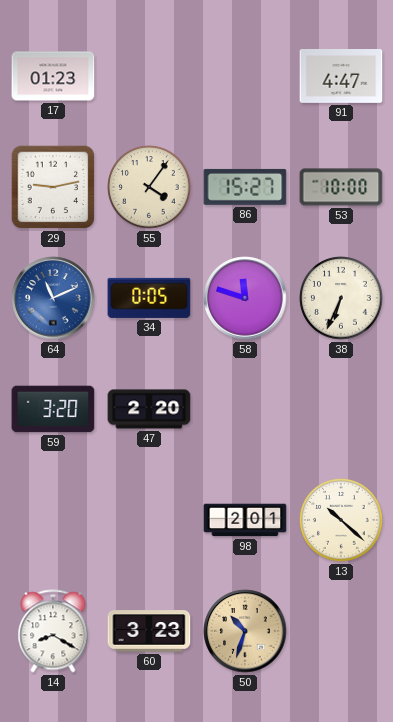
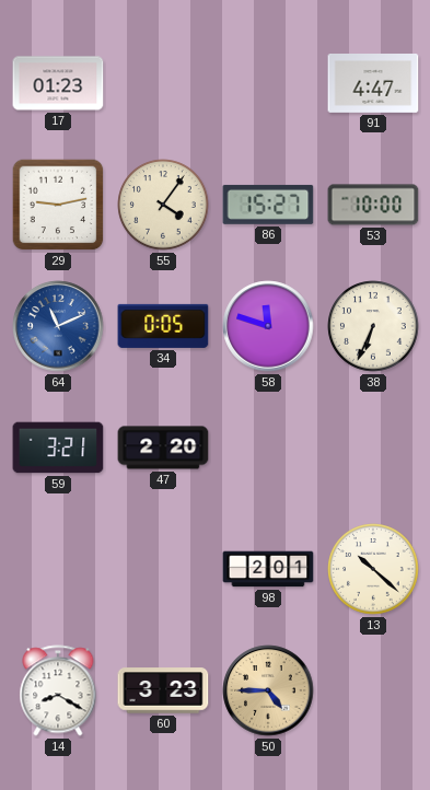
59: 3:20 -> 3:21 (58, 448)
50: 10:33 -> 4:45 (268, 690)
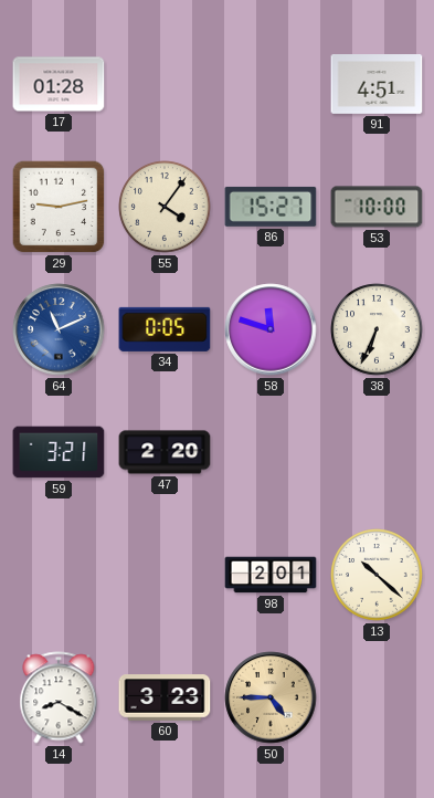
17: 01:23 -> 01:28 (59, 84)
91: 4:47 -> 4:51 (377, 85)
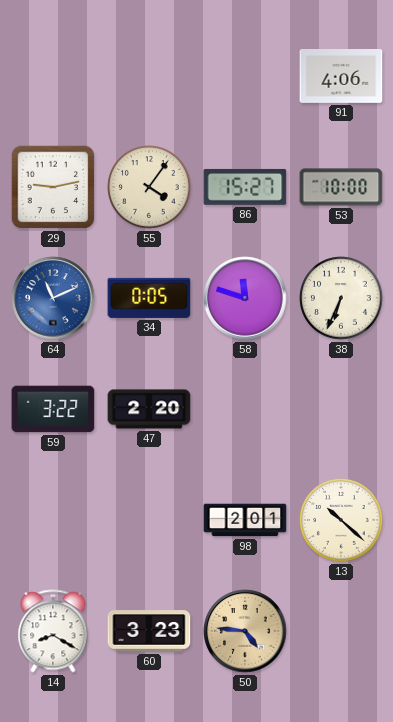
17: 01:28 -> none (59, 84)
91: 4:51 -> 4:06 (341, 77)
59: 3:21 -> 3:22 (53, 409)
50: 4:45 -> 4:46 (245, 631)
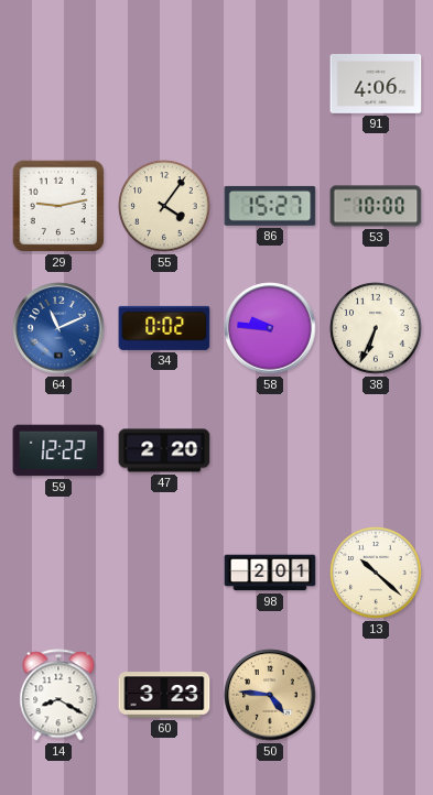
34: 0:05 -> 0:02 (164, 328)
58: 11:48 -> 9:46 (270, 328)
59: 3:22 -> 12:22 (58, 450)
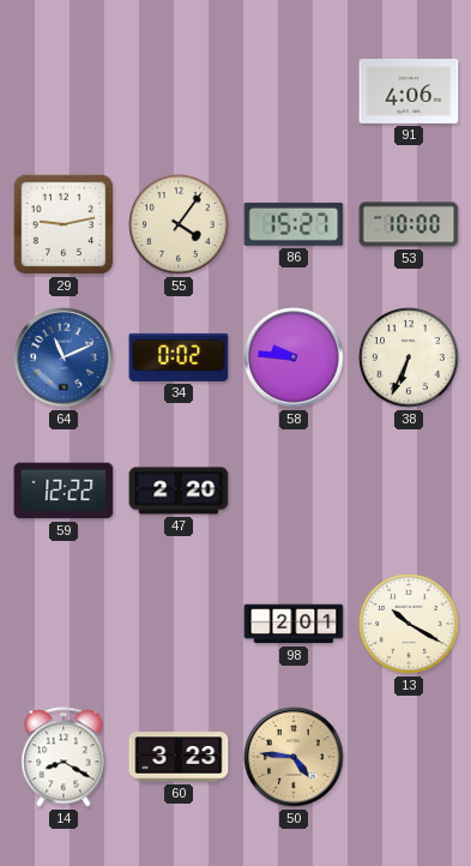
13: 10:22 -> 10:20 (409, 624)
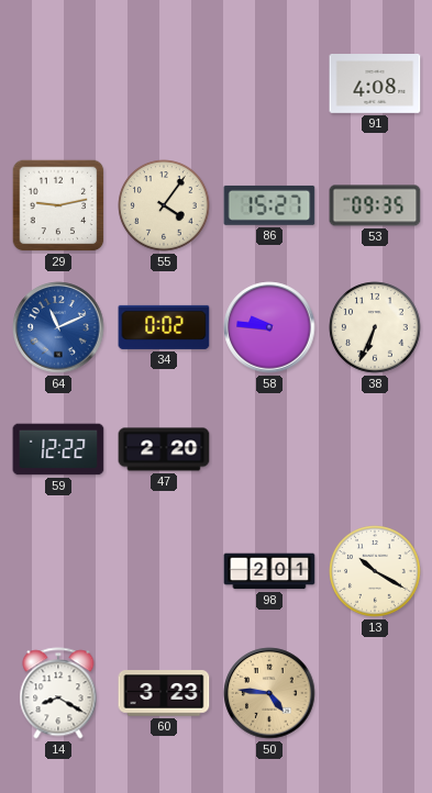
91: 4:06 -> 4:08 (375, 85)
53: 10:00 -> 09:35 (375, 205)
